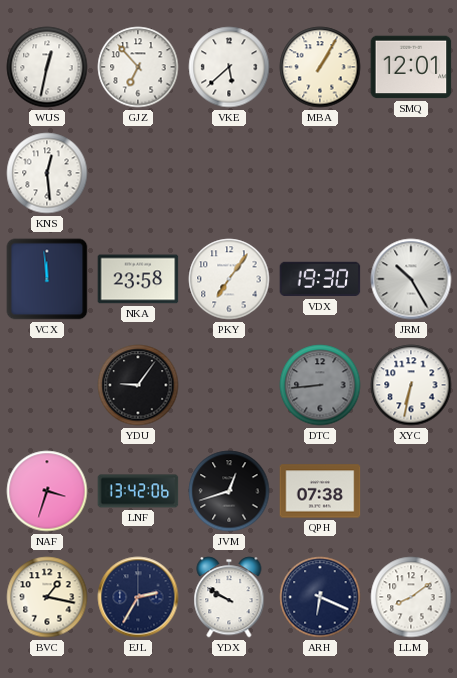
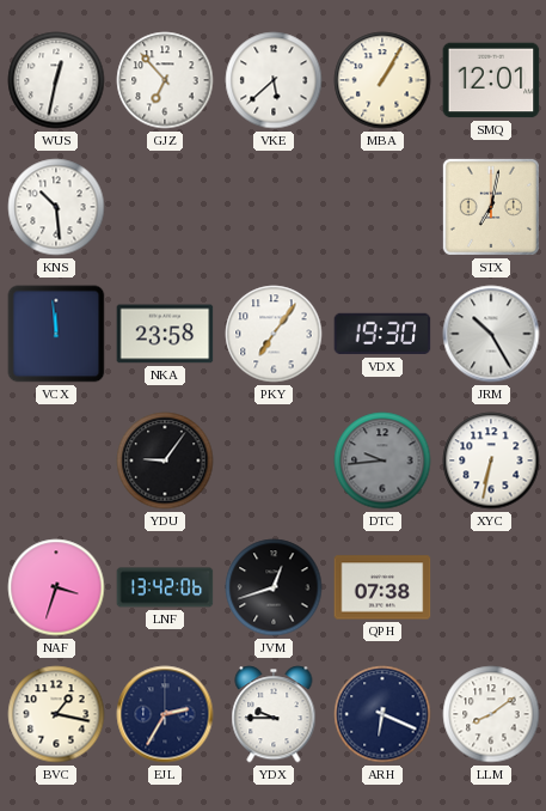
KNS: 12:29 -> 10:29 (56, 207)
STX: none -> 7:02 (491, 207)
DTC: 8:44 -> 9:44 (382, 461)
YDX: 9:50 -> 9:45 (274, 714)
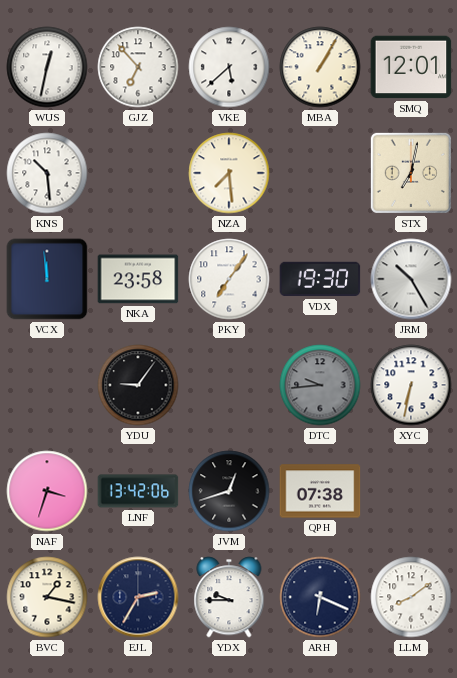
NZA: none -> 7:29 (229, 173)
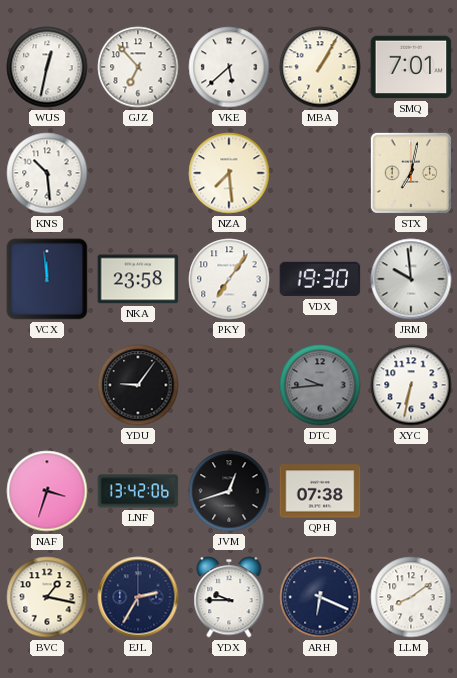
SMQ: 12:01 -> 7:01 (411, 67)
JRM: 10:25 -> 9:59 (411, 279)
